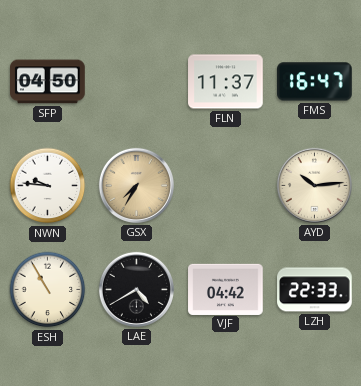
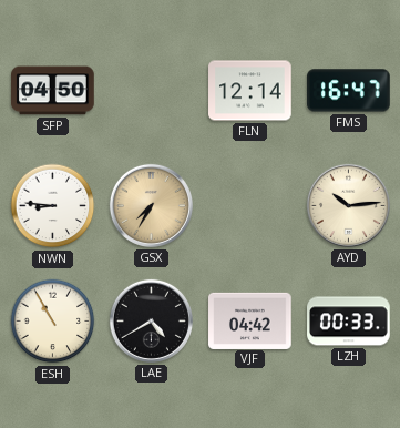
FLN: 11:37 -> 12:14 (250, 91)
NWN: 9:46 -> 8:46 (53, 206)
LZH: 22:33 -> 00:33 (349, 322)
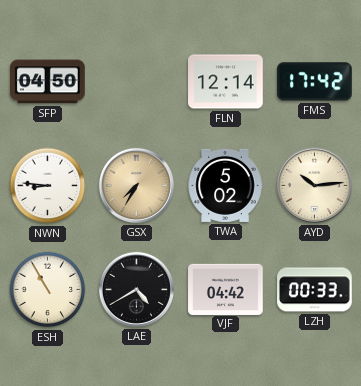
FMS: 16:47 -> 17:42 (315, 82)
TWA: none -> 5:02 (225, 185)
